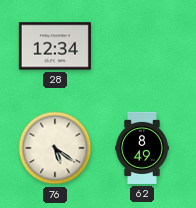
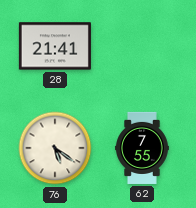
28: 12:34 -> 21:41 (55, 46)
62: 8:49 -> 7:55 (143, 148)
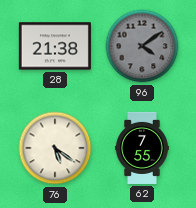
28: 21:41 -> 21:38 (55, 46)
96: none -> 4:09 (142, 46)
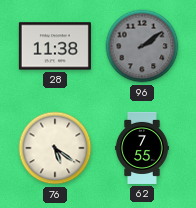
28: 21:38 -> 11:38 (55, 46)
96: 4:09 -> 2:09 (142, 46)
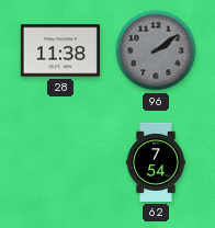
76: 5:21 -> none (55, 148)
62: 7:55 -> 7:54 (157, 162)
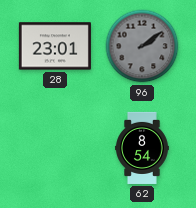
28: 11:38 -> 23:01 (55, 46)
62: 7:54 -> 8:54 (143, 148)
